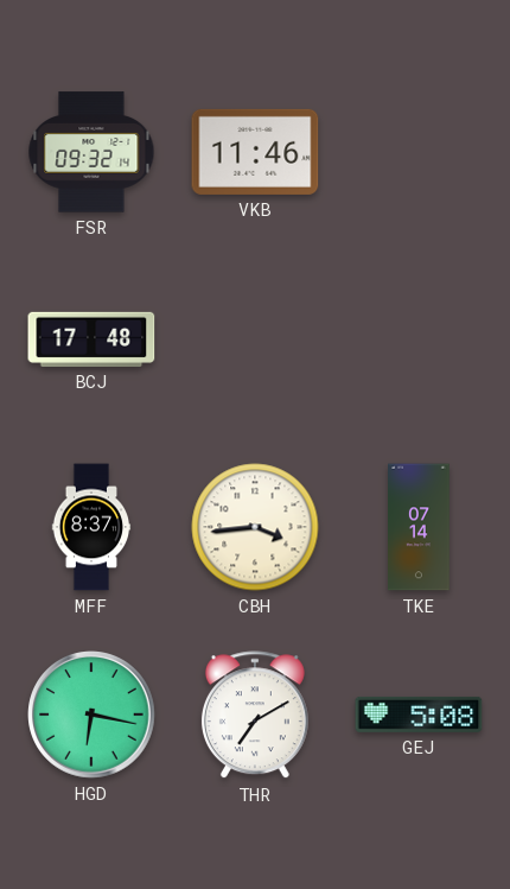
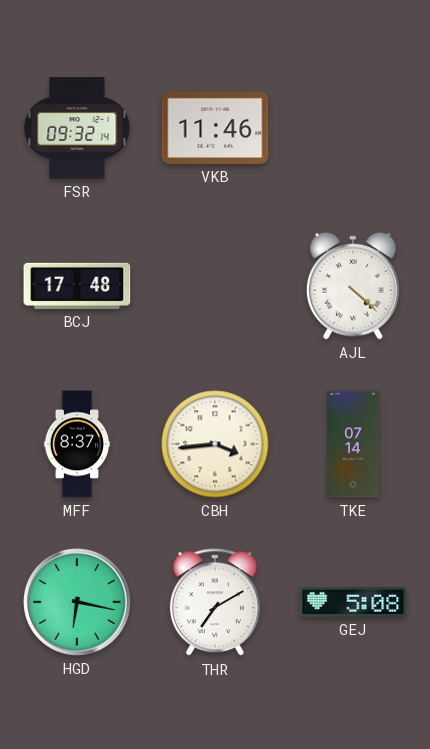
AJL: none -> 4:22 (354, 286)
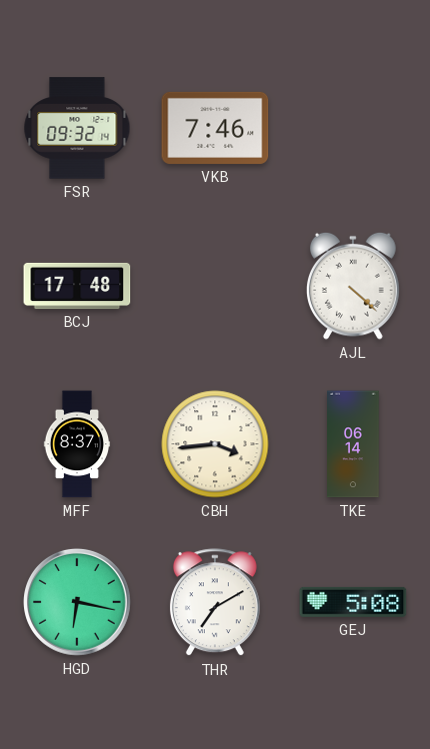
VKB: 11:46 -> 7:46 (215, 128)
TKE: 07:14 -> 06:14 (353, 444)
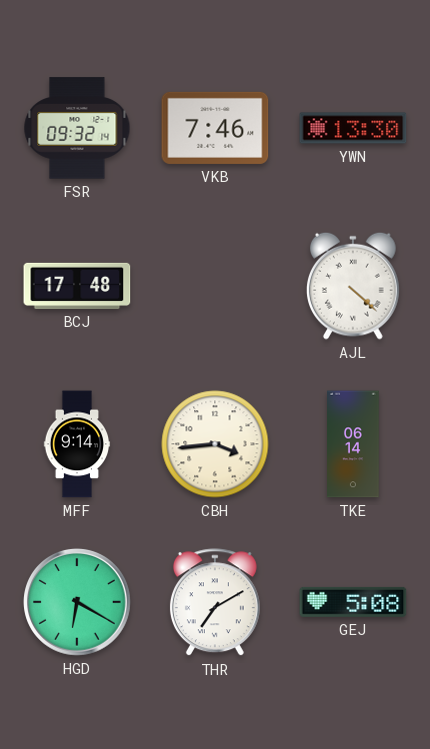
YWN: none -> 13:30 (353, 128)
MFF: 8:37 -> 9:14 (77, 444)
HGD: 6:17 -> 6:20 (77, 602)
